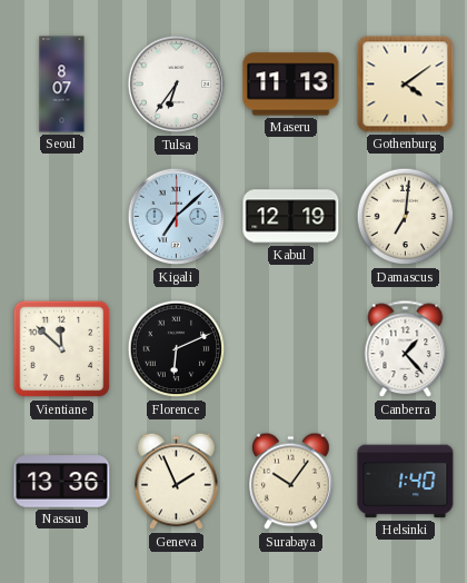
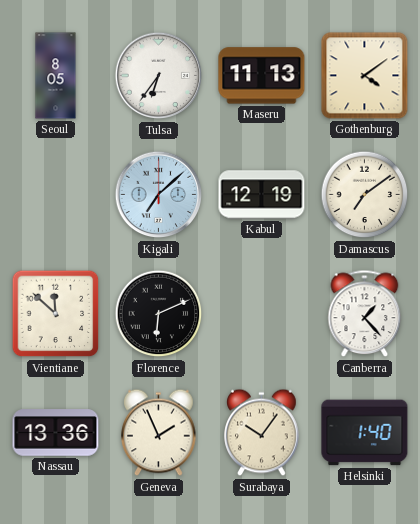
Seoul: 8:07 -> 8:05 (56, 76)
Damascus: 7:01 -> 7:09 (365, 195)
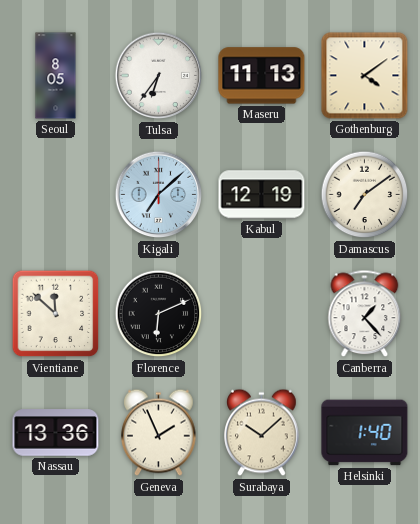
Surabaya: 10:06 -> 10:08 (262, 433)
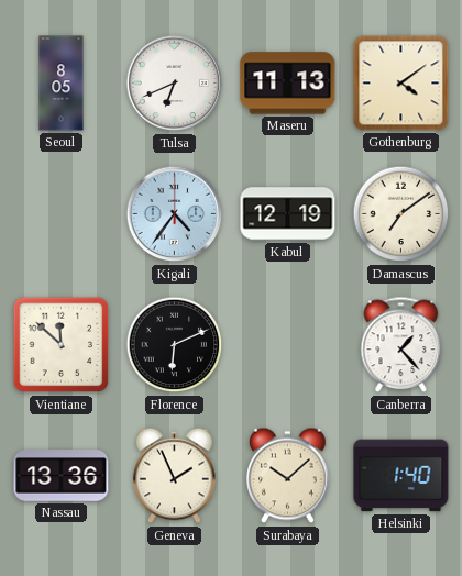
Tulsa: 6:36 -> 6:41 (175, 84)
Kigali: 7:08 -> 4:36 (175, 214)
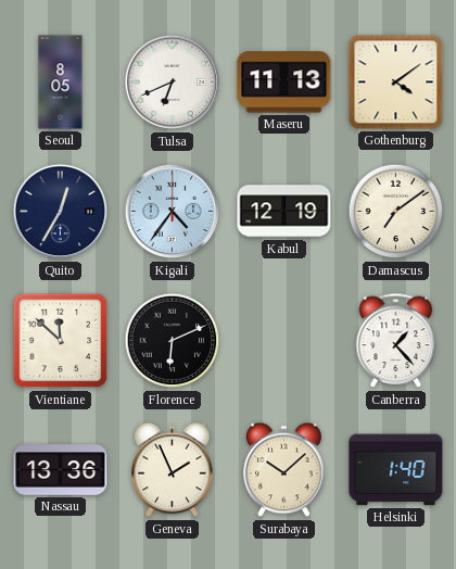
Quito: none -> 12:35 (61, 212)
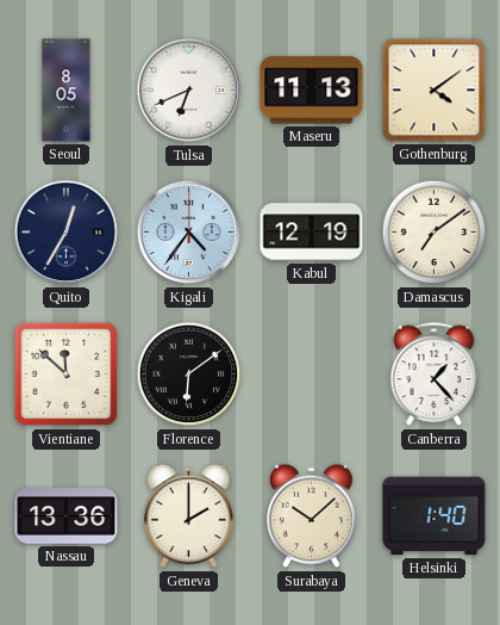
Florence: 6:11 -> 6:09 (189, 375)
Geneva: 1:56 -> 2:00 (189, 516)
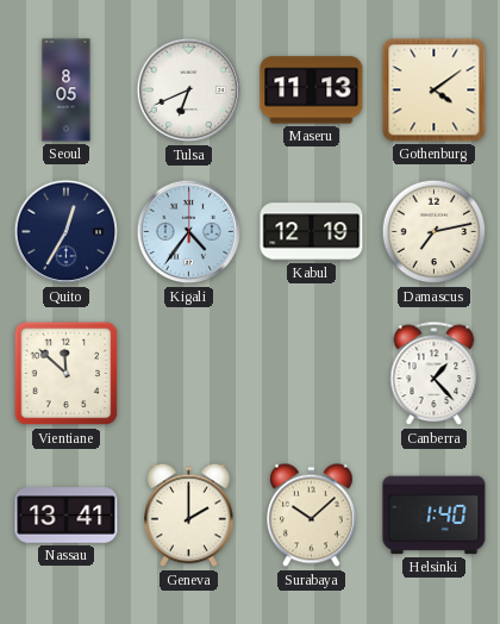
Damascus: 7:09 -> 7:13 (435, 232)
Florence: 6:09 -> none (189, 375)
Nassau: 13:36 -> 13:41 (67, 516)
